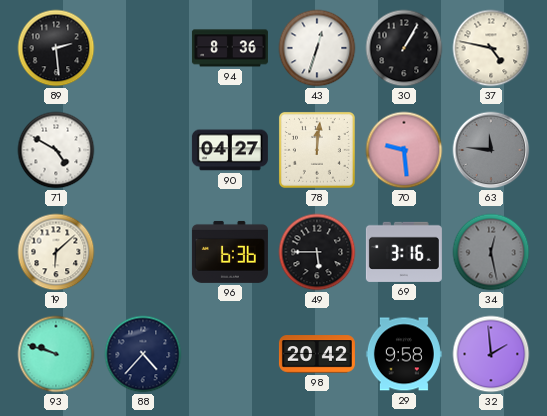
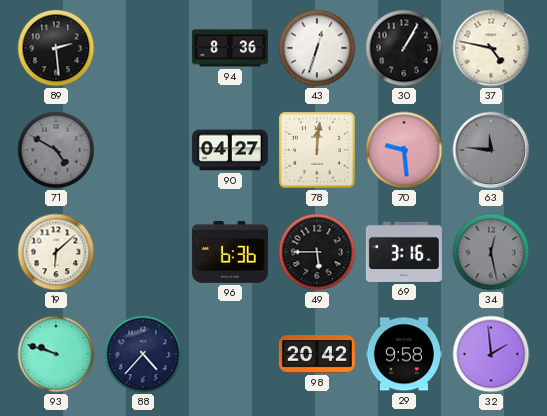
71 dial: white -> grey (56, 150)
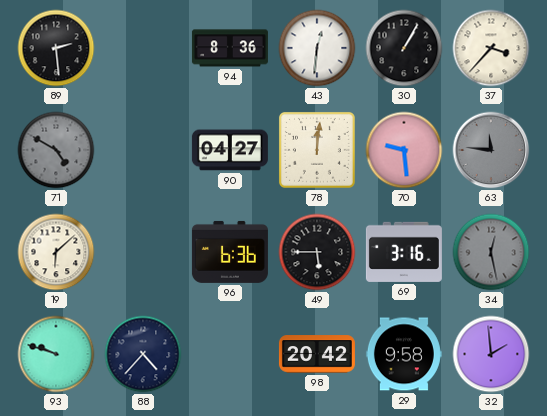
43: 12:33 -> 12:31 (317, 48)
37: 4:47 -> 3:37 (491, 48)
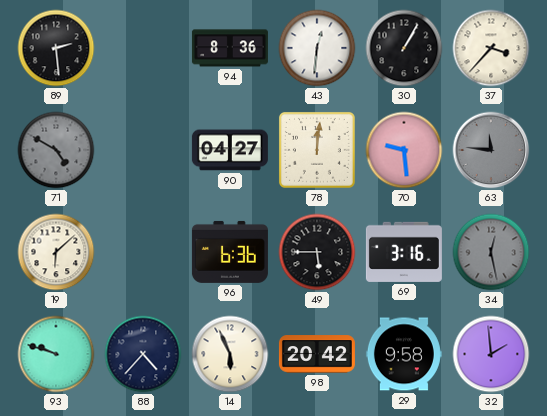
14: none -> 5:56 (230, 354)
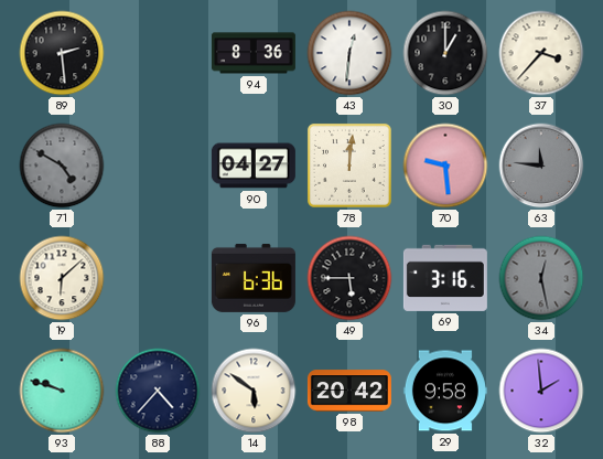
30: 1:05 -> 1:00 (445, 53)
14: 5:56 -> 5:51 (254, 391)
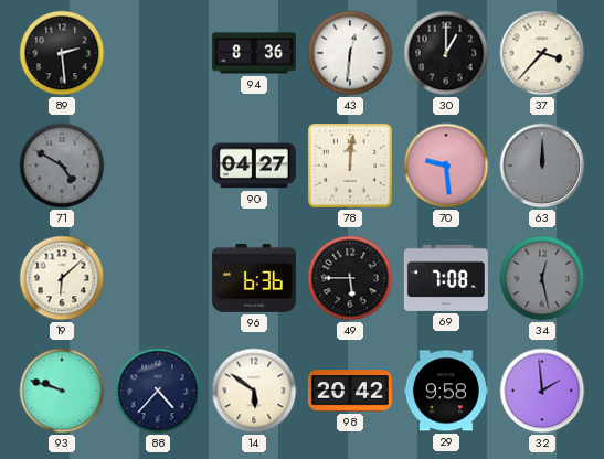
63: 11:46 -> 12:00 (542, 166)
69: 3:16 -> 7:08 (446, 278)
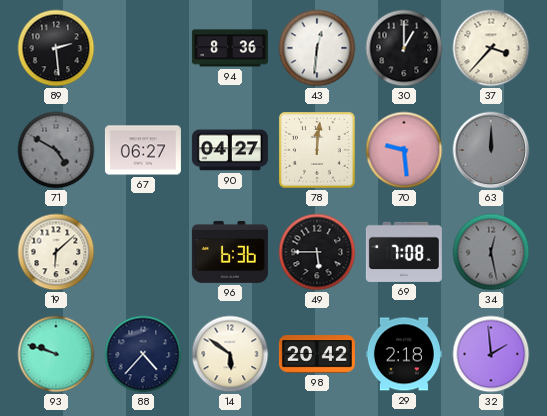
67: none -> 06:27 (143, 150)
29: 9:58 -> 2:18 (404, 354)
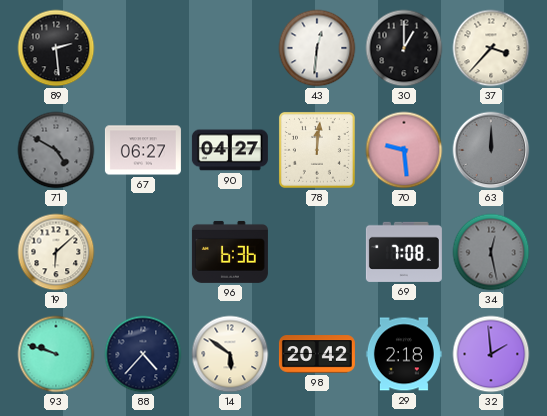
94: 8:36 -> none (230, 48)
49: 5:45 -> none (317, 252)
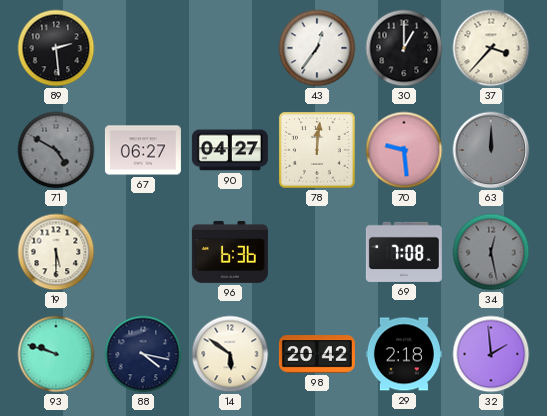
43: 12:31 -> 12:36 (317, 48)
19: 6:08 -> 5:30 (56, 252)
88: 4:37 -> 4:17 (143, 354)
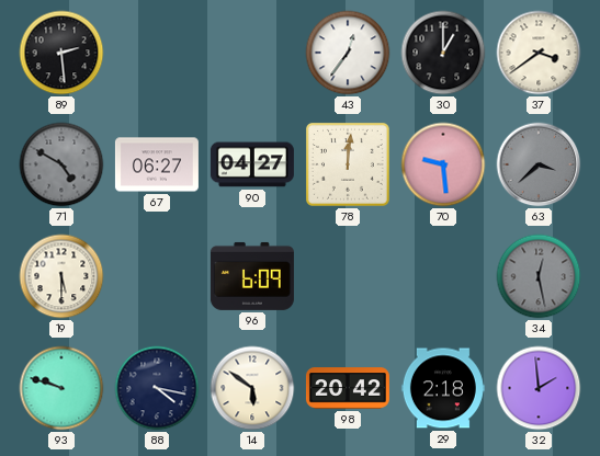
37: 3:37 -> 3:39 (539, 53)
63: 12:00 -> 3:38 (539, 164)
96: 6:36 -> 6:09 (252, 276)
69: 7:08 -> none (404, 252)
